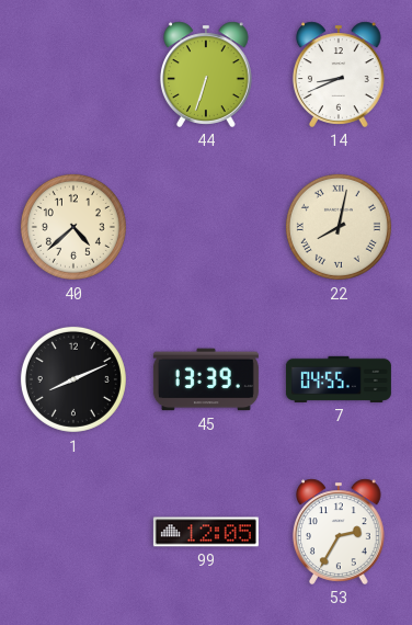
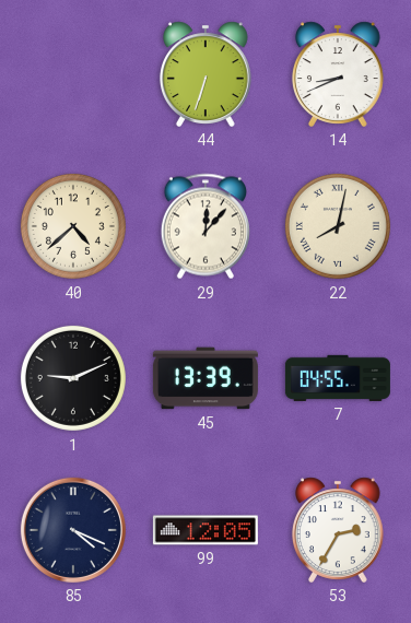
29: none -> 12:07 (205, 226)
1: 8:11 -> 9:11 (73, 378)
85: none -> 4:19 (73, 530)
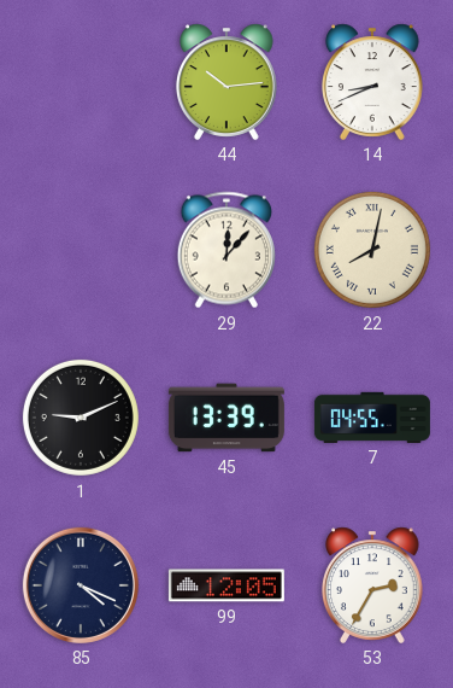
44: 6:33 -> 10:14 (226, 82)
40: 4:38 -> none (73, 226)
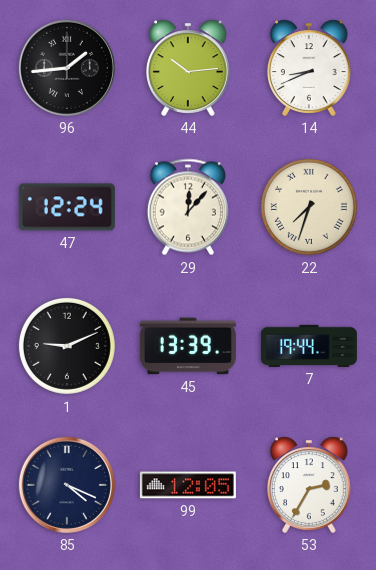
96: none -> 1:44 (67, 68)
47: none -> 12:24 (67, 207)
22: 8:02 -> 7:33 (309, 207)
7: 04:55 -> 19:44 (309, 346)
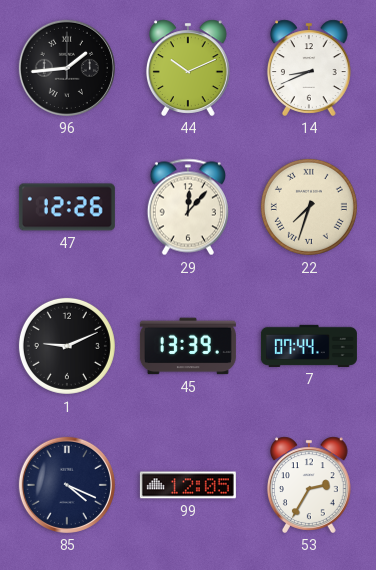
44: 10:14 -> 10:11 (188, 68)
47: 12:24 -> 12:26 (67, 207)
7: 19:44 -> 07:44 (309, 346)
